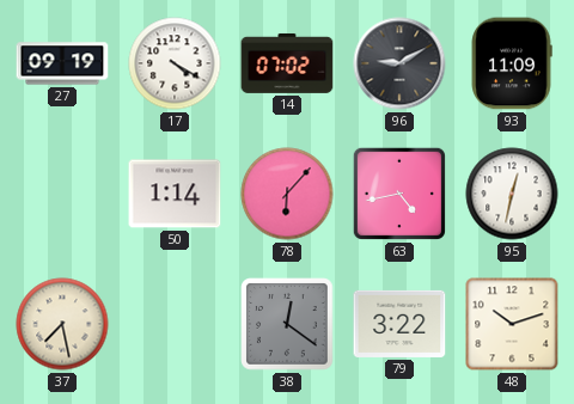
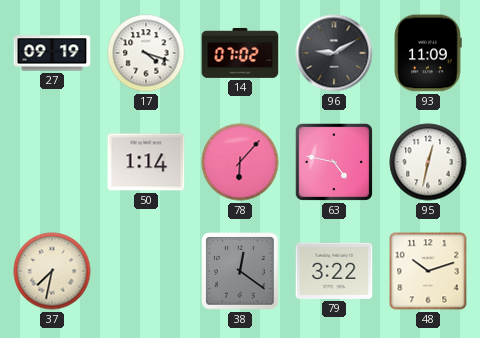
17: 4:20 -> 4:18 (146, 53)
63: 4:43 -> 4:47 (334, 162)
37: 7:28 -> 7:32 (52, 271)
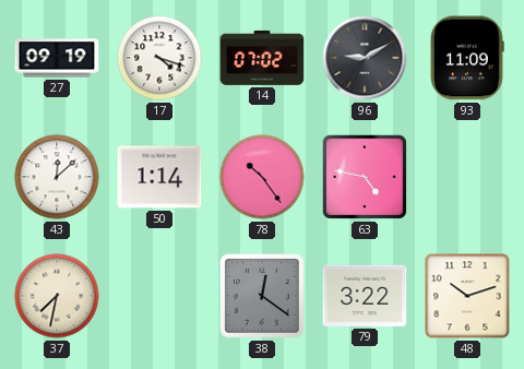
43: none -> 12:08 (57, 177)
78: 6:07 -> 10:24 (262, 177)
95: 12:32 -> none (428, 162)
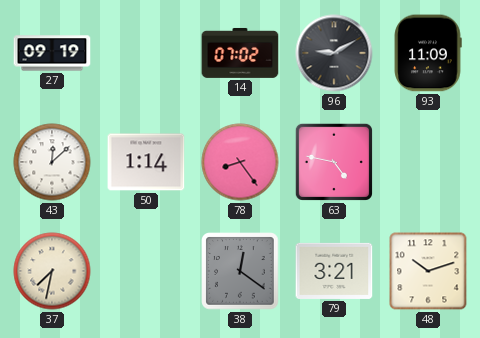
17: 4:18 -> none (159, 58)
78: 10:24 -> 8:24 (240, 162)
79: 3:22 -> 3:21 (334, 271)
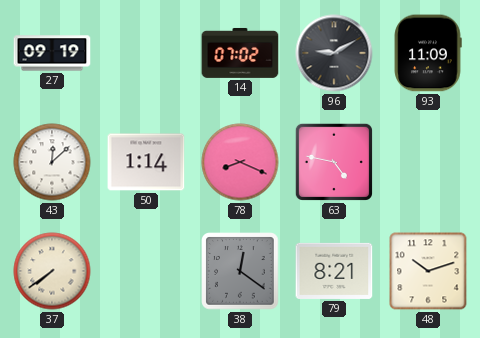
78: 8:24 -> 8:19 (240, 162)
37: 7:32 -> 7:39 (52, 271)
79: 3:21 -> 8:21 (334, 271)
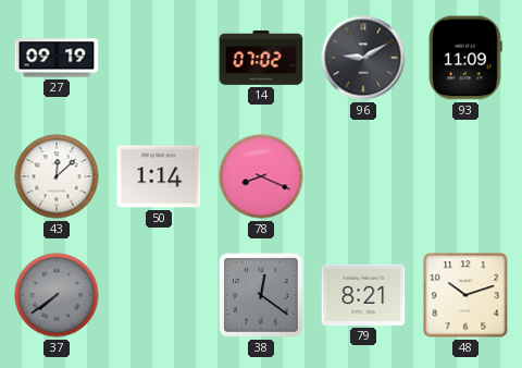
63: 4:47 -> none (334, 162)
37 dial: cream -> grey (57, 295)
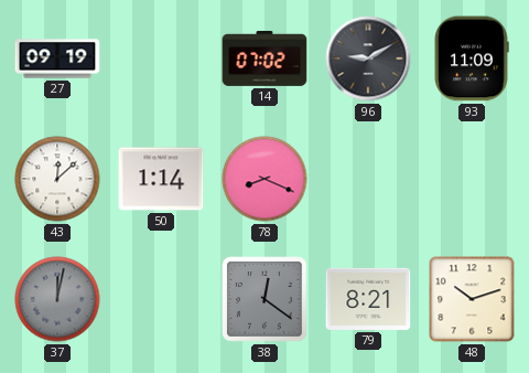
37: 7:39 -> 12:02 (57, 299)
